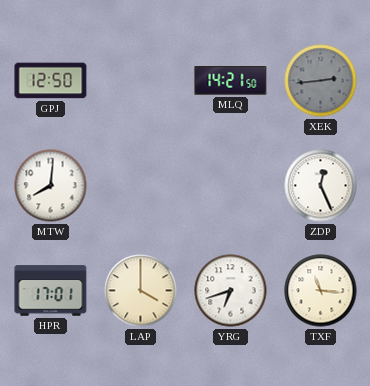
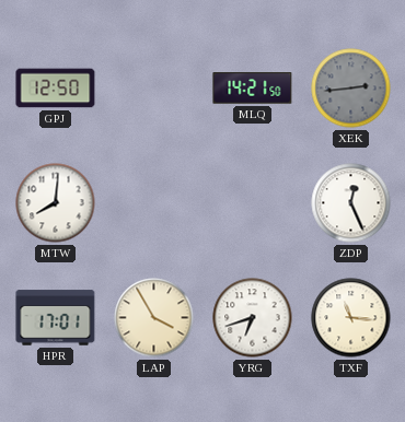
LAP: 4:00 -> 3:55 (154, 318)
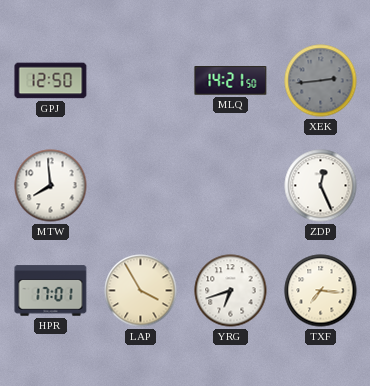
MTW: 8:01 -> 7:59 (51, 186)
TXF: 11:16 -> 7:16 (321, 291)
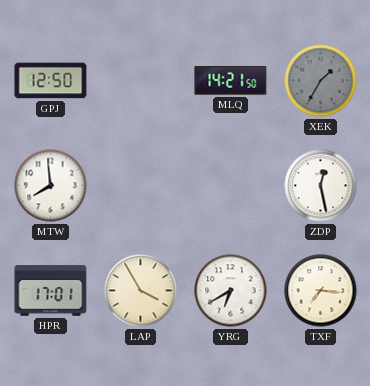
XEK: 2:44 -> 1:35 (321, 81)
ZDP: 12:26 -> 12:28 (321, 186)
YRG: 6:42 -> 6:40 (231, 291)
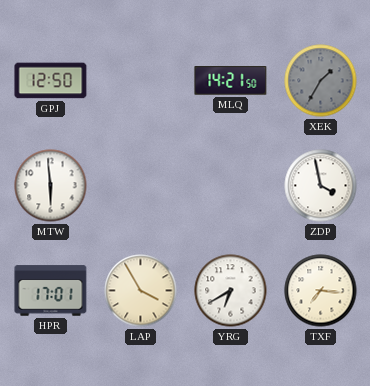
MTW: 7:59 -> 5:59 (51, 186)
ZDP: 12:28 -> 3:58 (321, 186)
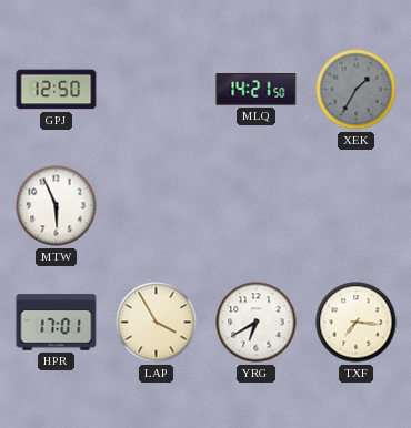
MTW: 5:59 -> 5:56 (57, 206)
ZDP: 3:58 -> none (321, 186)
